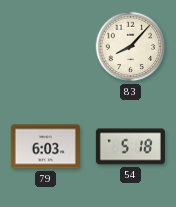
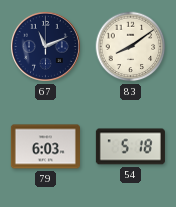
67: none -> 11:11 (45, 46)
83: 8:07 -> 8:09 (131, 47)
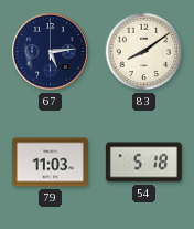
67: 11:11 -> 5:14 (50, 51)
79: 6:03 -> 11:03 (50, 163)
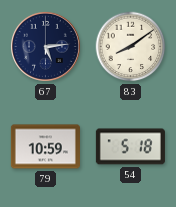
79: 11:03 -> 10:59 (45, 147)
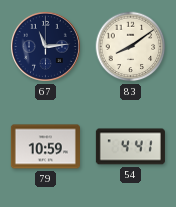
67: 5:14 -> 11:14 (45, 46)
54: 5:18 -> 4:41 (130, 147)
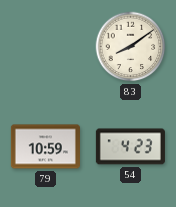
67: 11:14 -> none (45, 46)
54: 4:41 -> 4:23 (130, 147)
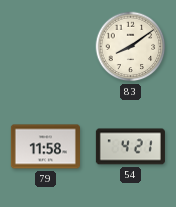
79: 10:59 -> 11:58 (45, 147)
54: 4:23 -> 4:21 (130, 147)
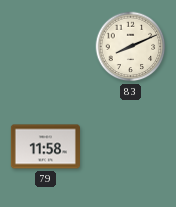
83: 8:09 -> 8:11 (131, 47)
54: 4:21 -> none (130, 147)
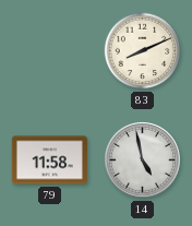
14: none -> 4:58 (142, 159)
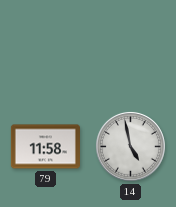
83: 8:11 -> none (143, 51)
